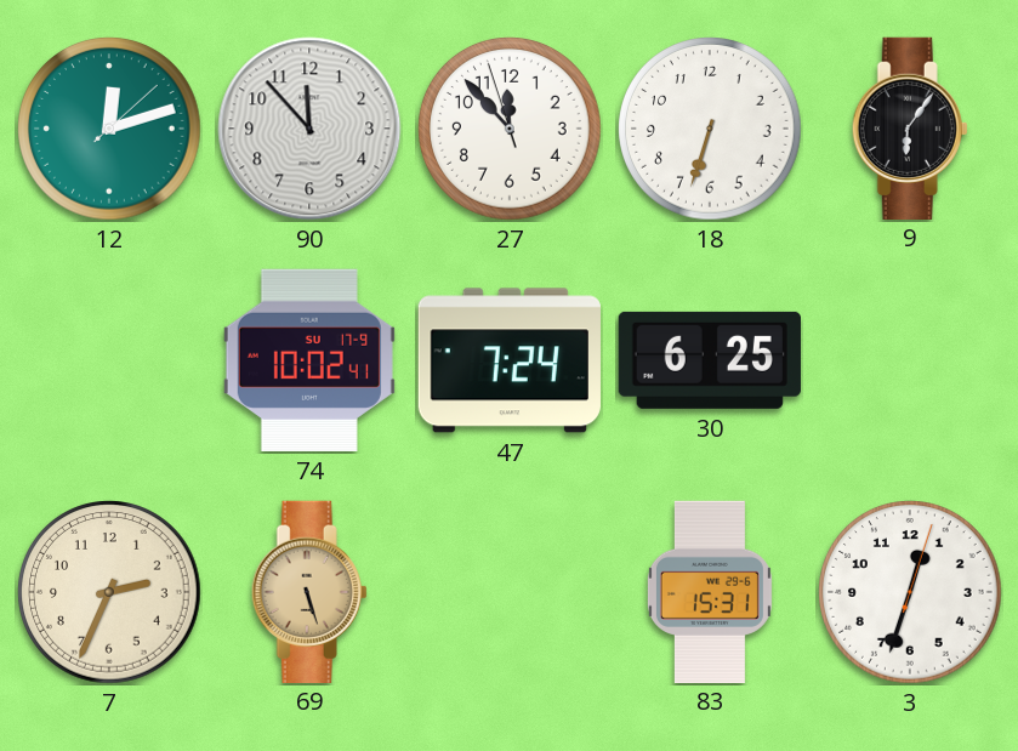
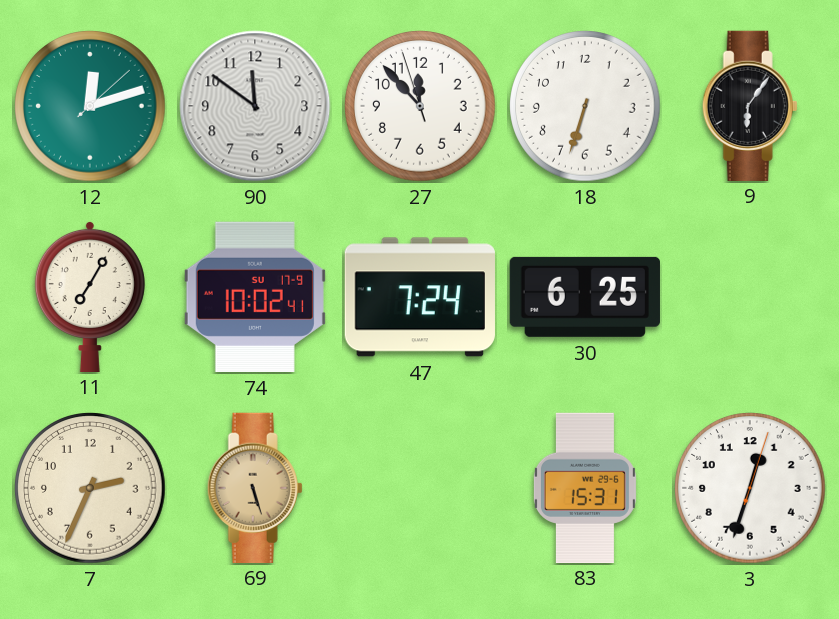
90: 11:53 -> 11:51 (255, 106)
11: none -> 7:05 (90, 296)
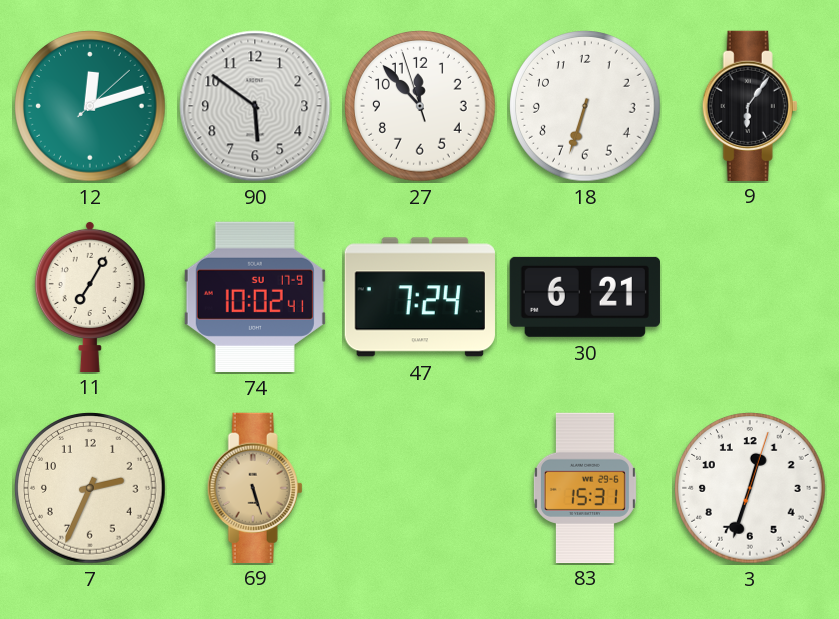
90: 11:51 -> 5:51 (255, 106)
30: 6:25 -> 6:21 (585, 297)
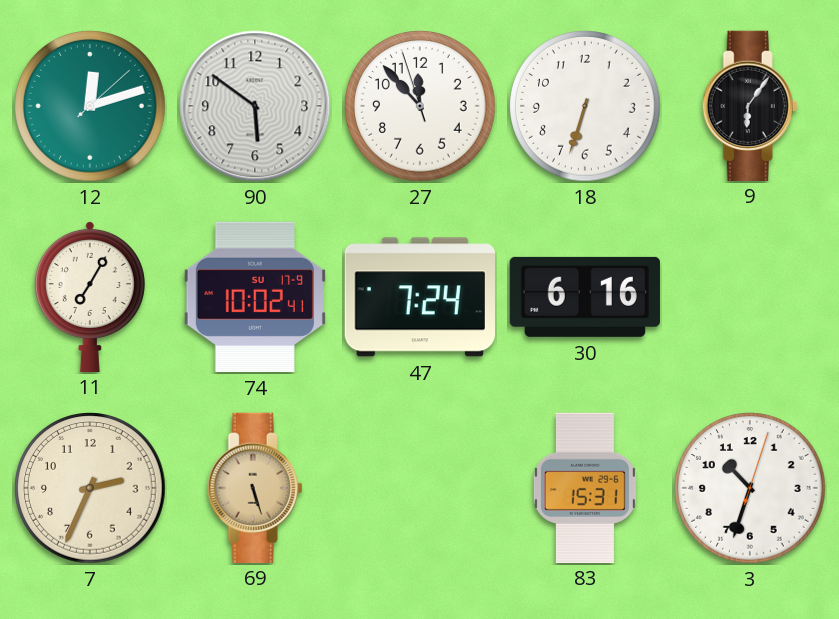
30: 6:21 -> 6:16 (585, 297)
3: 12:33 -> 10:33 (750, 488)
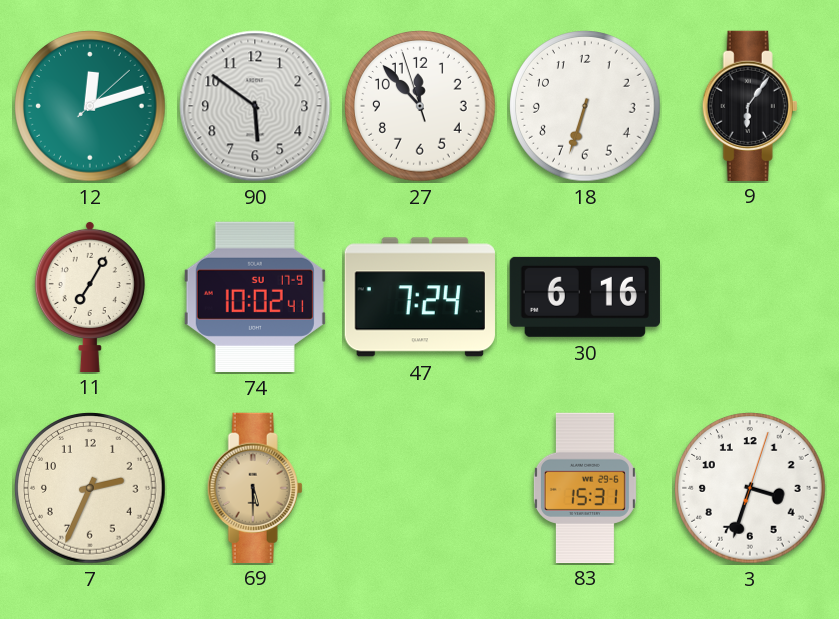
69: 5:27 -> 5:30 (255, 487)
3: 10:33 -> 3:33 (750, 488)
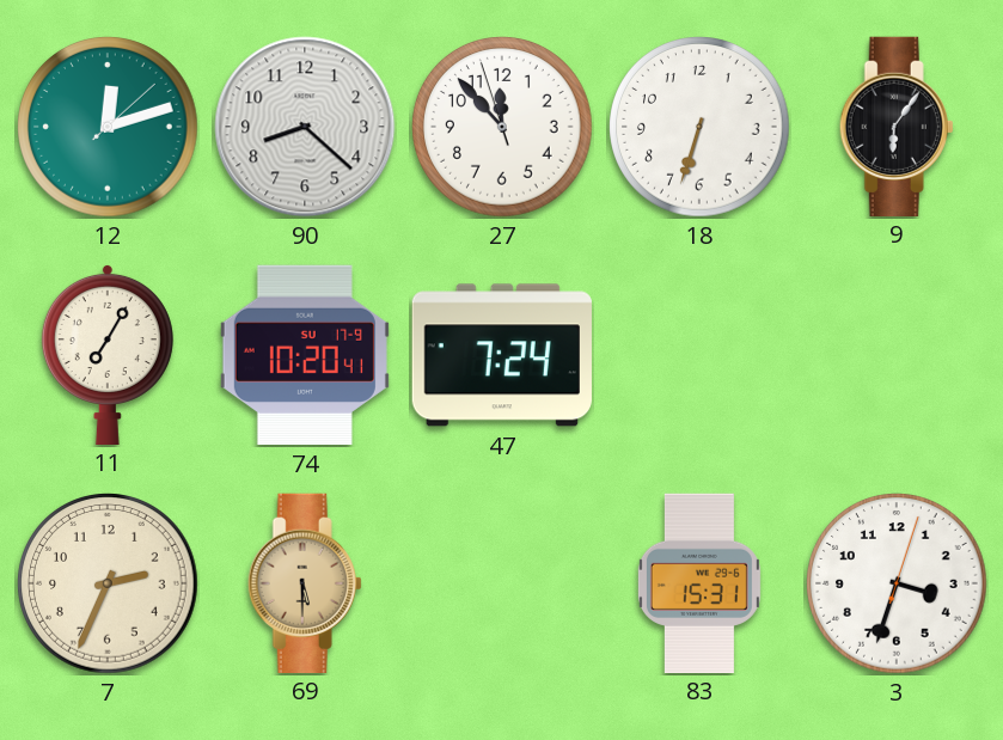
90: 5:51 -> 8:22 (305, 127)
74: 10:02 -> 10:20 (305, 355)
30: 6:16 -> none (585, 297)
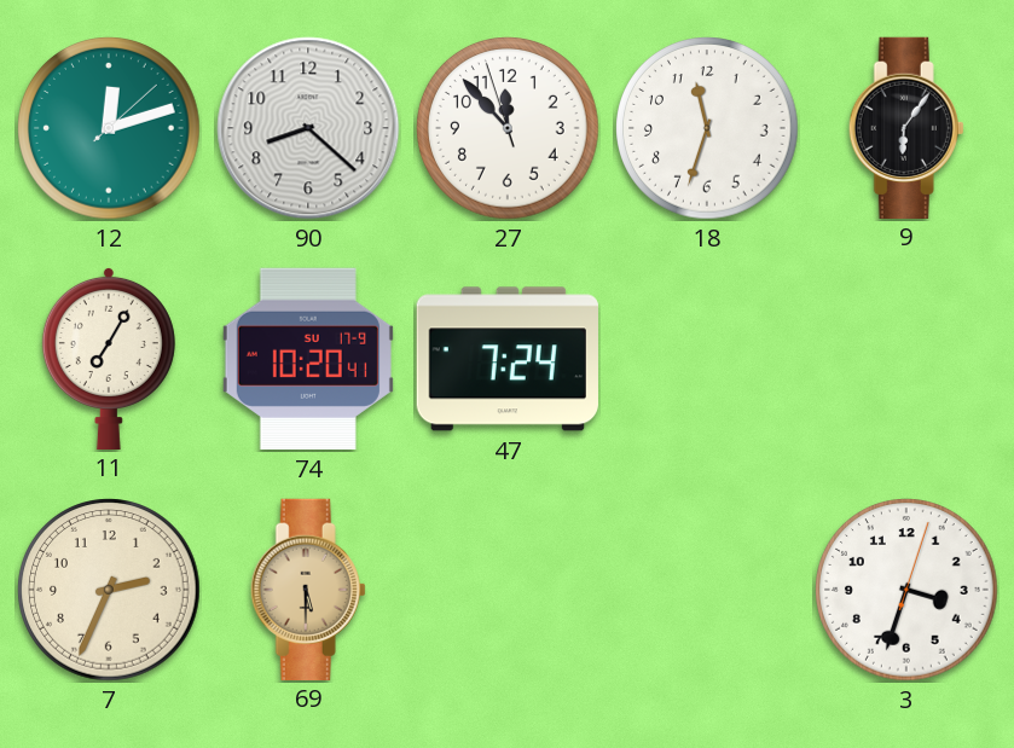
18: 6:33 -> 11:33 (707, 128)
83: 15:31 -> none (699, 582)
